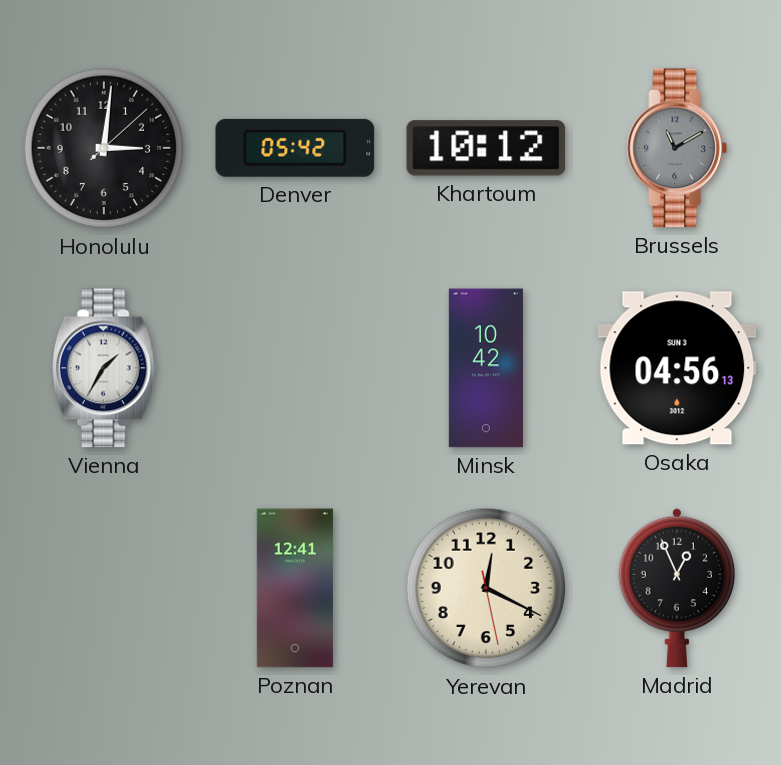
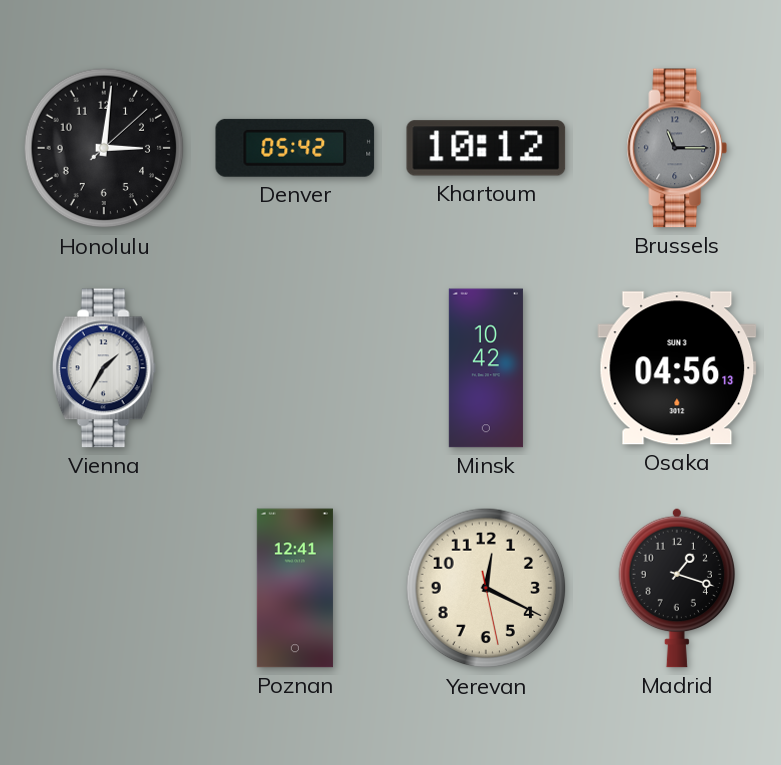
Brussels: 11:10 -> 11:15 (677, 148)
Madrid: 12:56 -> 1:18 (677, 588)
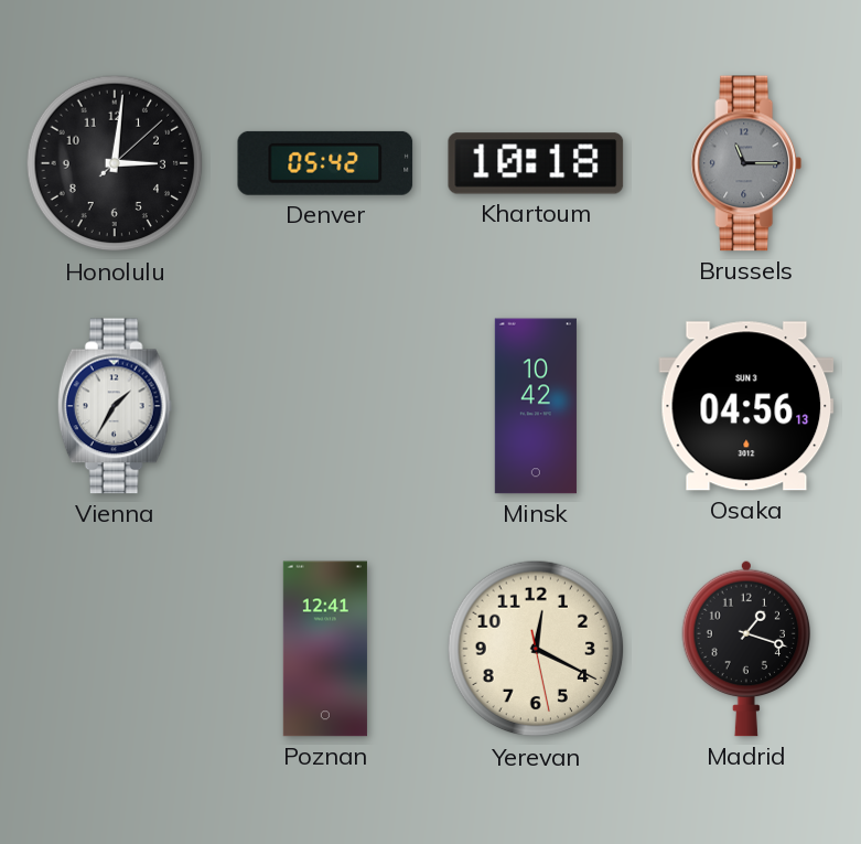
Khartoum: 10:12 -> 10:18 (536, 163)
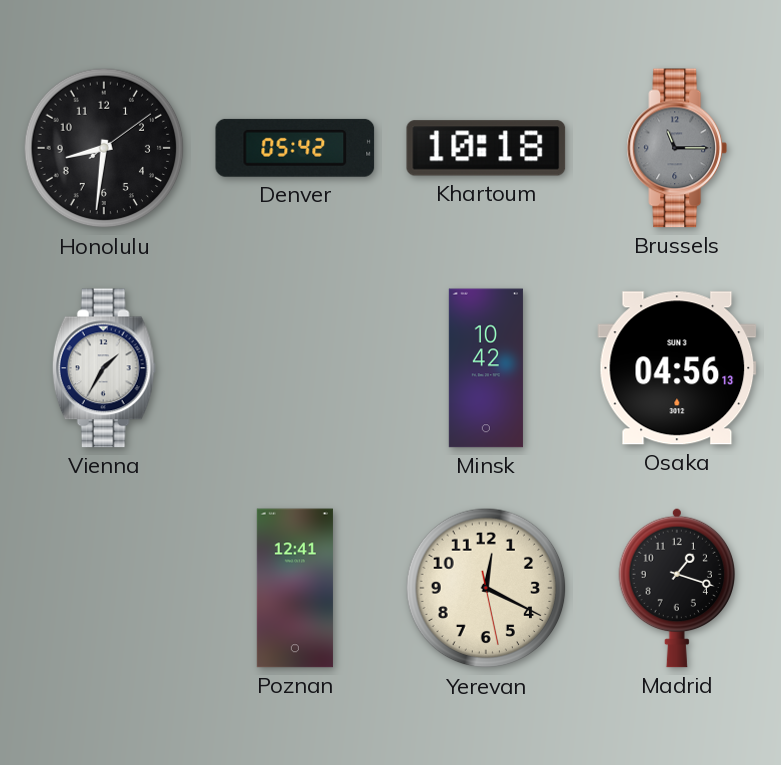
Honolulu: 3:01 -> 8:31 (104, 148)
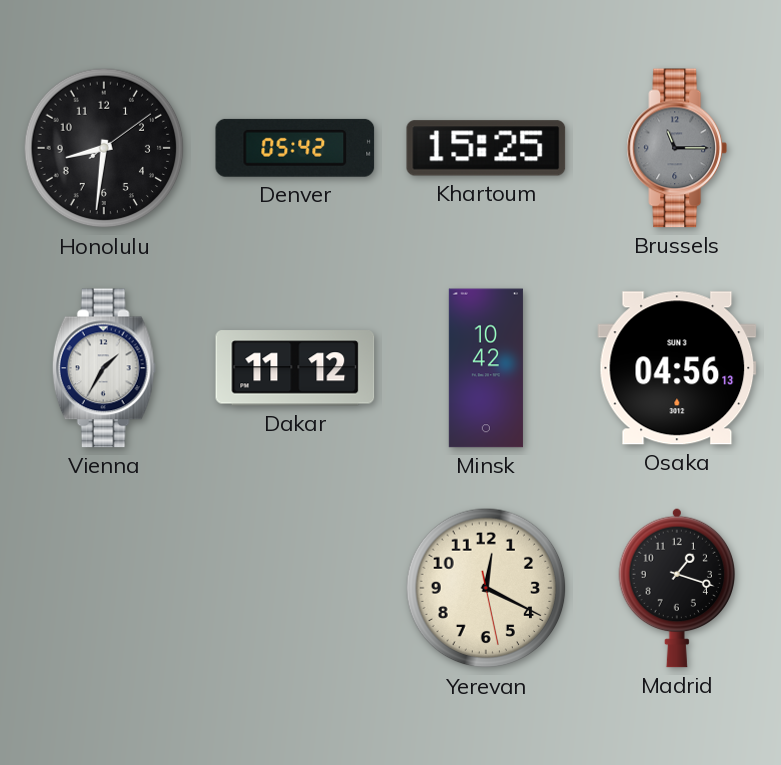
Khartoum: 10:18 -> 15:25 (486, 148)
Dakar: none -> 11:12 (295, 368)
Poznan: 12:41 -> none (295, 588)
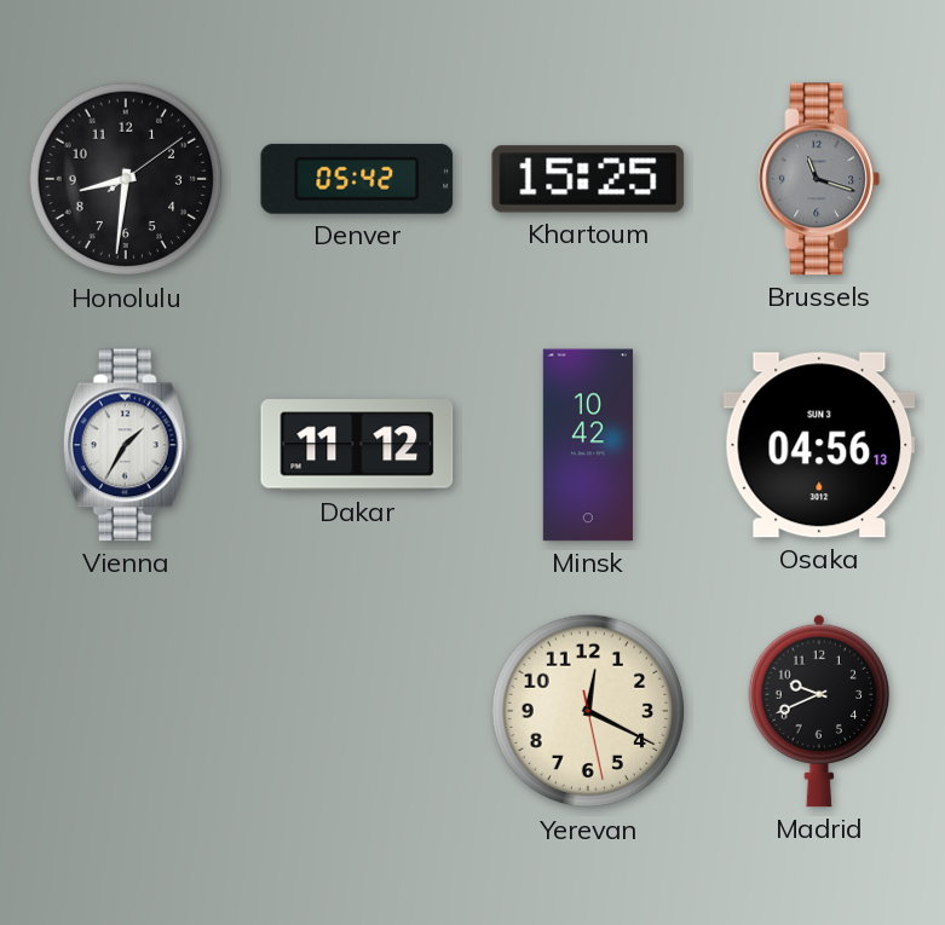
Brussels: 11:15 -> 11:18 (819, 179)
Madrid: 1:18 -> 9:41 (819, 711)
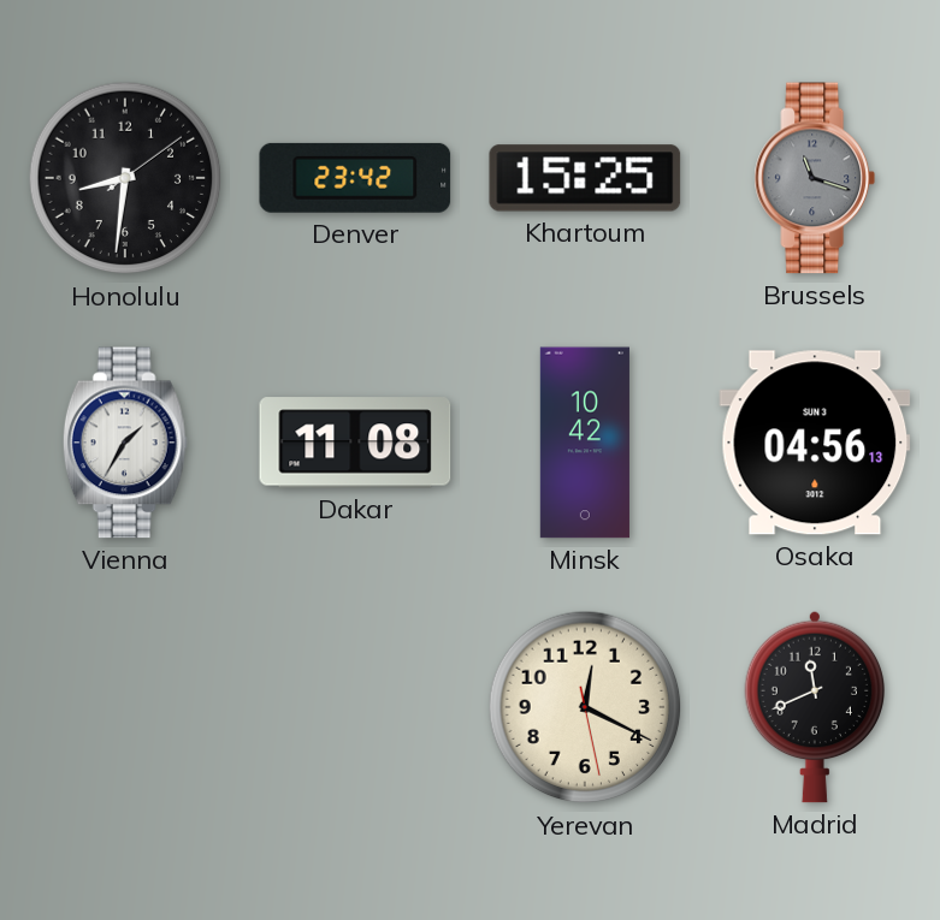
Denver: 05:42 -> 23:42 (355, 178)
Dakar: 11:12 -> 11:08 (355, 443)
Madrid: 9:41 -> 11:41 (815, 707)
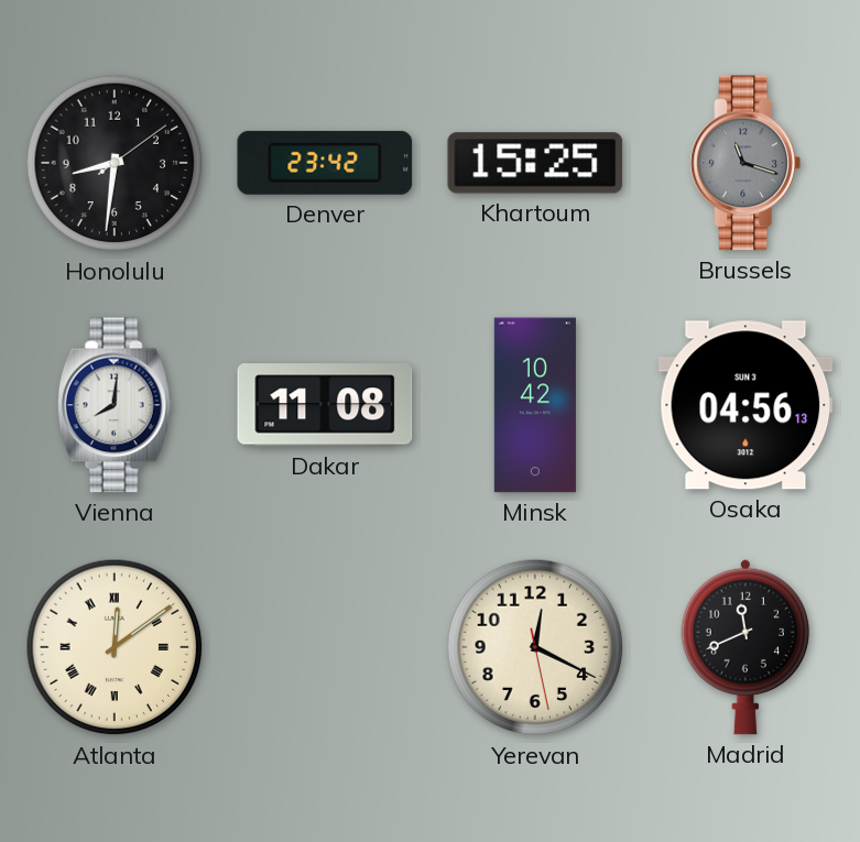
Vienna: 1:35 -> 8:01 (115, 405)
Atlanta: none -> 12:09 (115, 647)
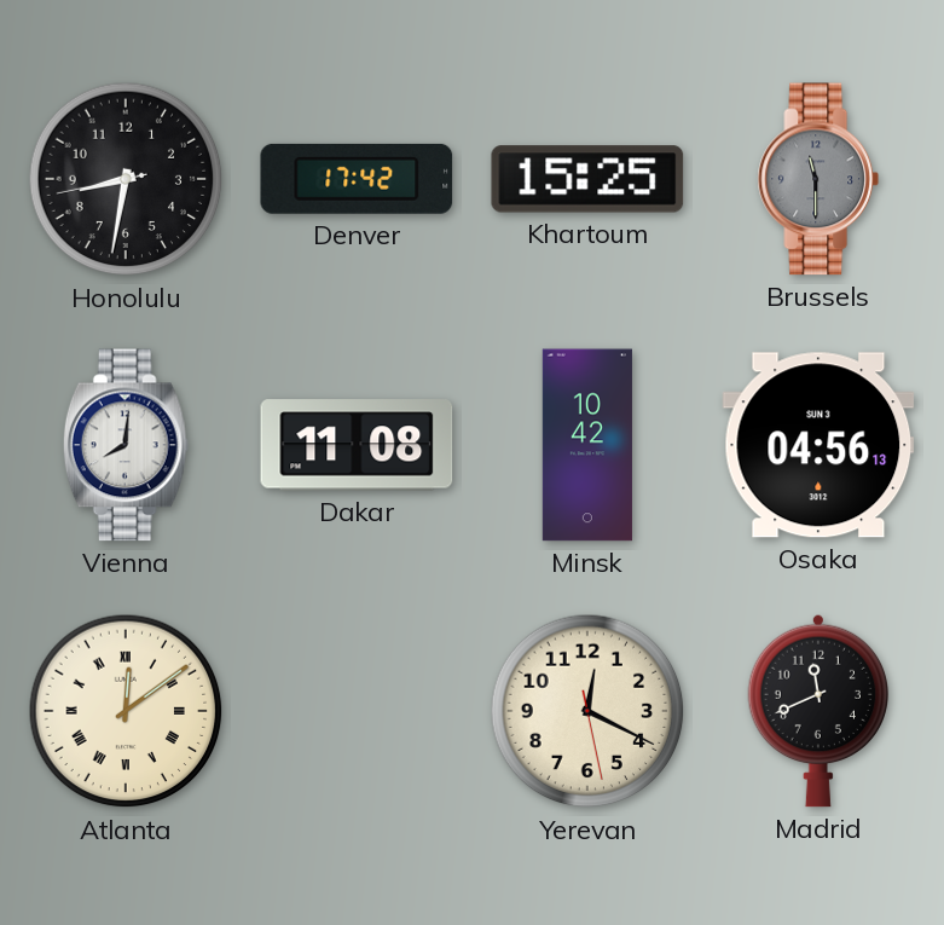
Honolulu: 8:31:09 -> 8:31:43 (126, 179)
Denver: 23:42 -> 17:42 (357, 179)
Brussels: 11:18 -> 11:30 (818, 179)
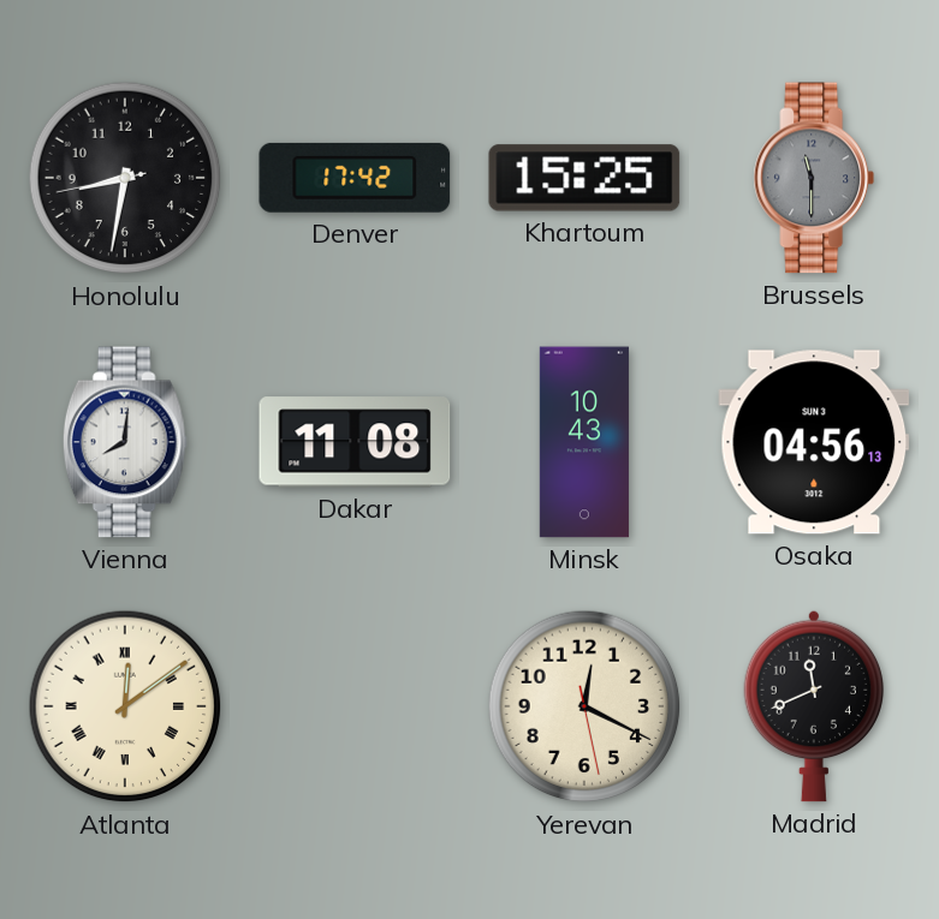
Minsk: 10:42 -> 10:43 (584, 442)
